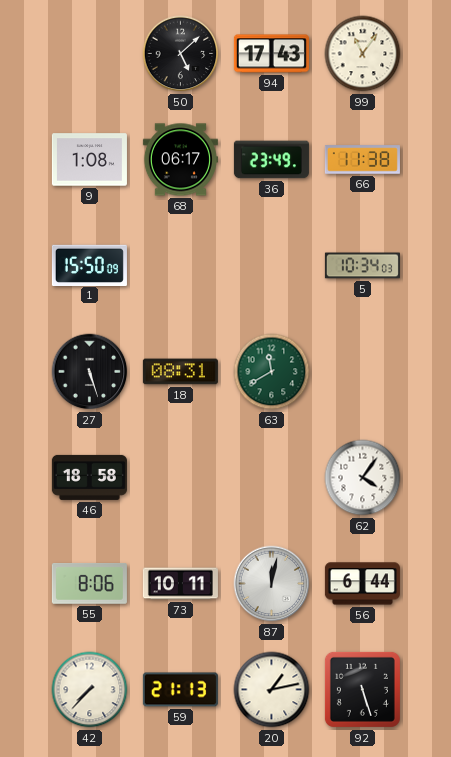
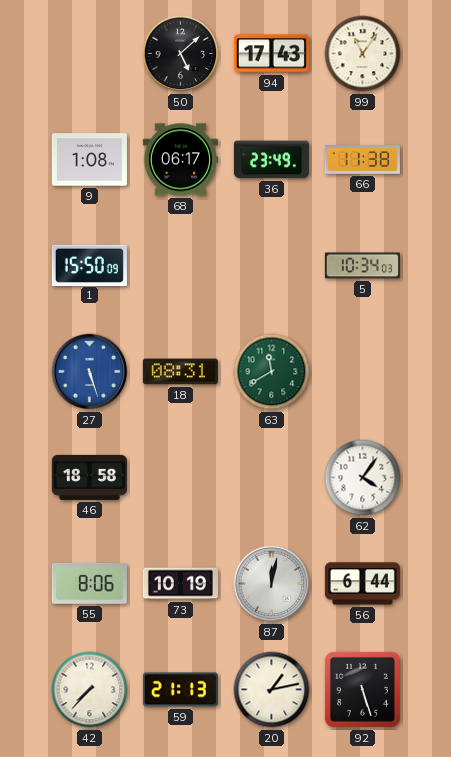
27 dial: black -> blue (90, 372)
73: 10:11 -> 10:19 (180, 584)
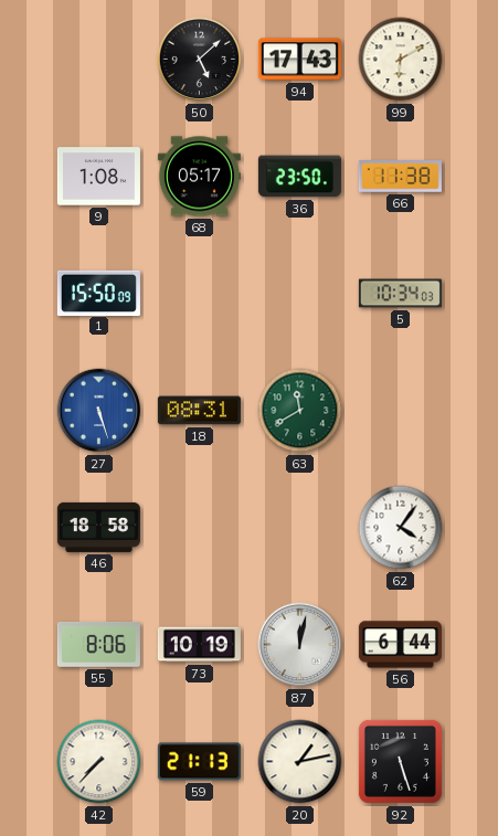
99: 11:06 -> 6:10 (401, 60)
68: 06:17 -> 05:17 (199, 177)
36: 23:49 -> 23:50 (299, 177)
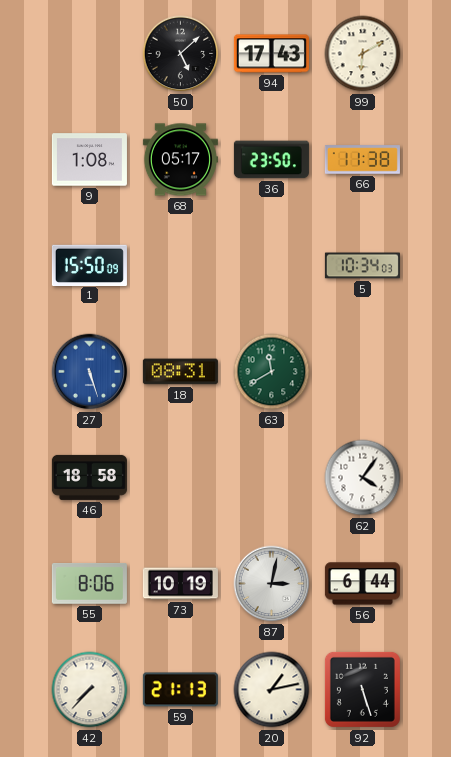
87: 12:02 -> 3:02 (272, 584)
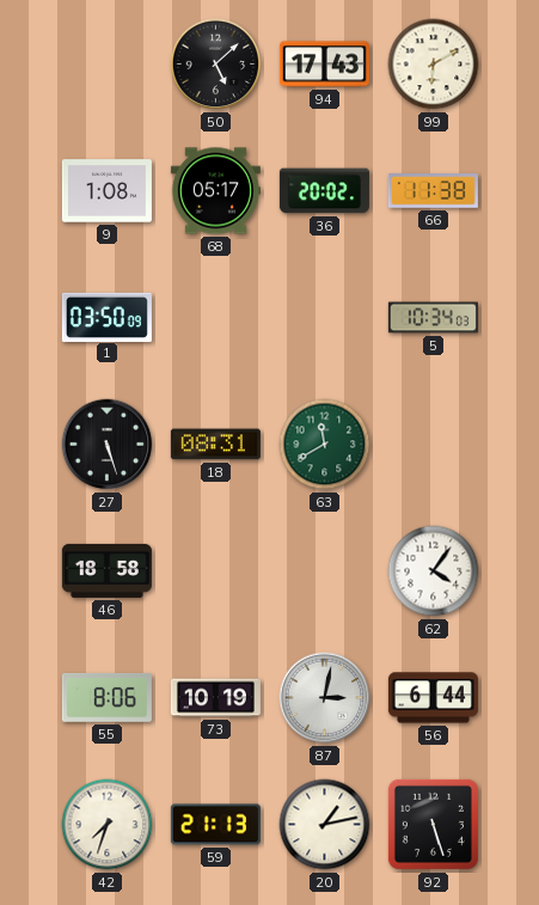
36: 23:50 -> 20:02 (324, 191)
1: 15:50 -> 03:50 (106, 317)
27 dial: blue -> black (108, 445)
42: 7:37 -> 7:33 (108, 825)
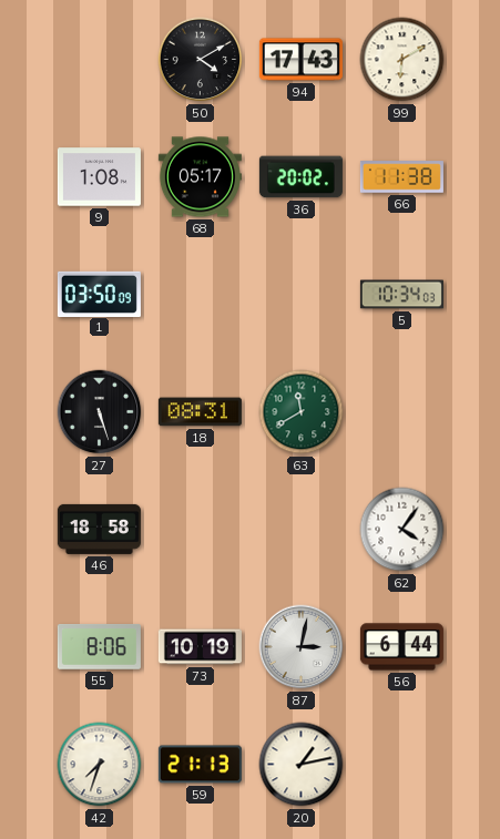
50: 5:08 -> 4:10 (201, 60)
92: 5:27 -> none (433, 824)
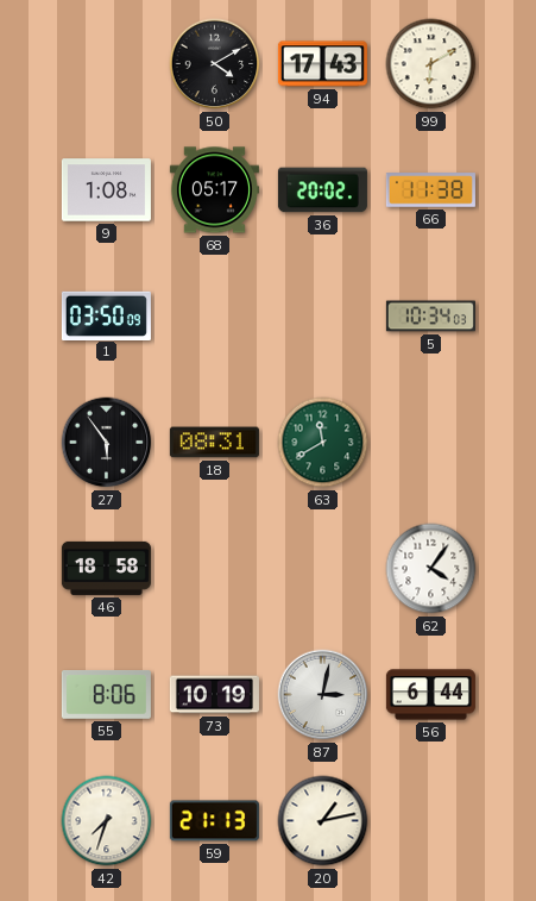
27: 5:27 -> 5:54 (107, 443)
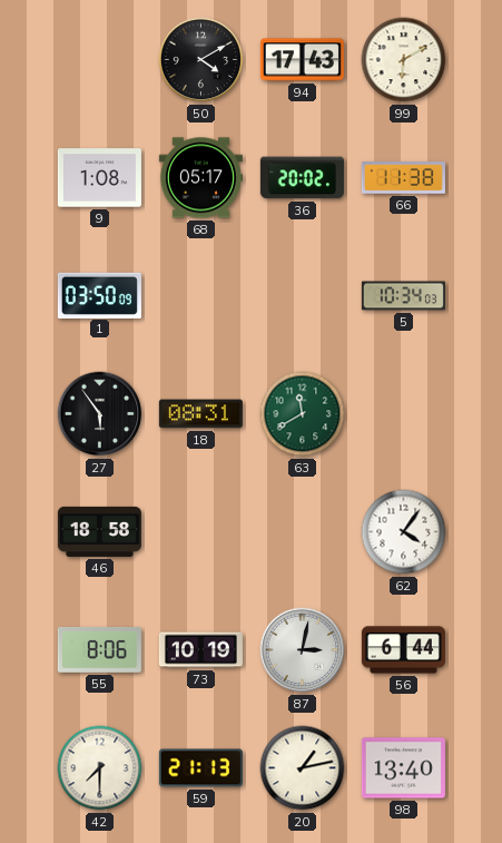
42: 7:33 -> 7:30 (100, 768)
98: none -> 13:40 (403, 768)
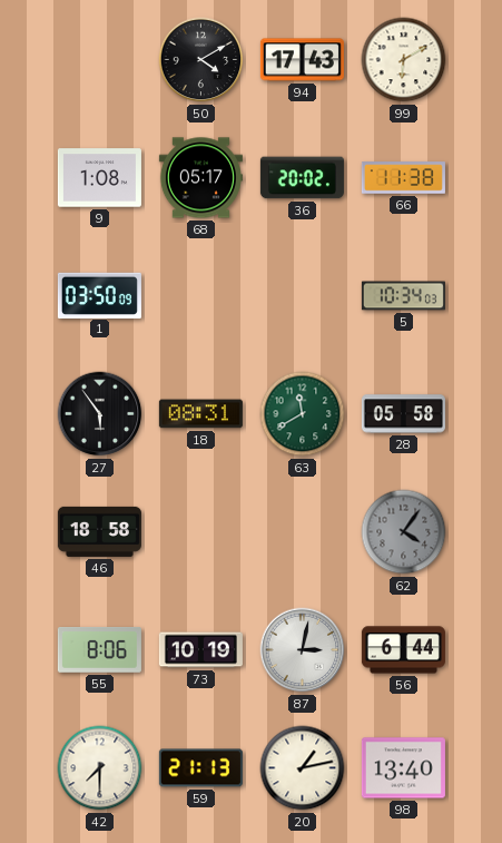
28: none -> 05:58 (403, 414)
62 dial: white -> grey (404, 532)
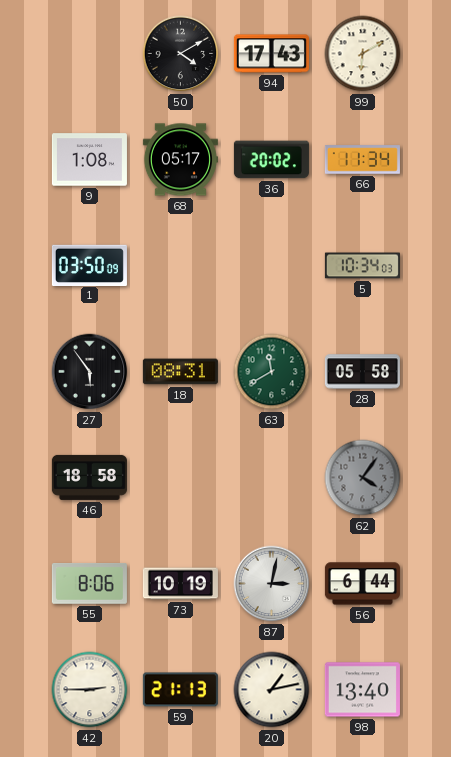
66: 11:38 -> 11:34 (362, 160)
42: 7:30 -> 2:45 (90, 690)
